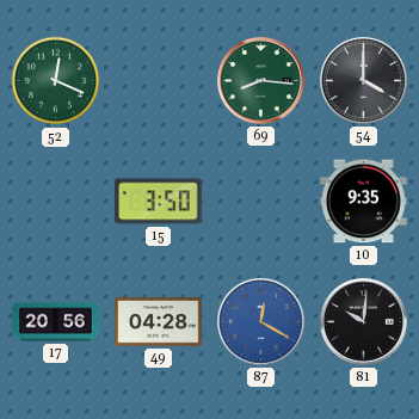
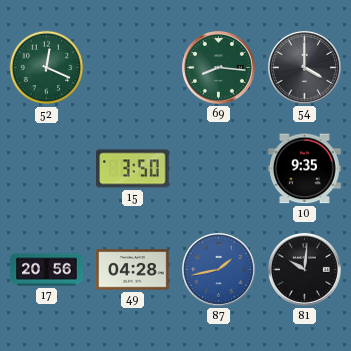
87: 12:20 -> 1:43 (218, 269)
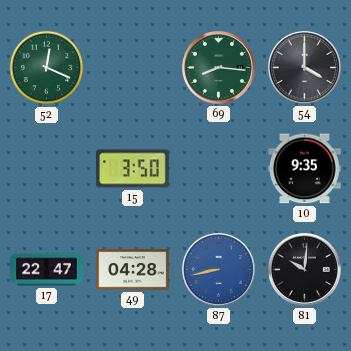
17: 20:56 -> 22:47 (47, 270)
87: 1:43 -> 8:43 (218, 269)
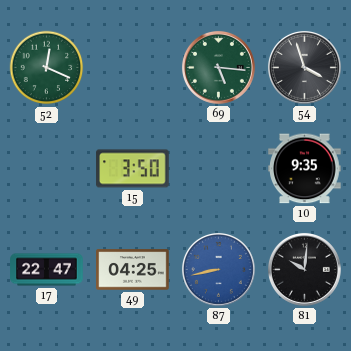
69: 8:16 -> 5:16 (218, 67)
54: 4:00 -> 3:57 (304, 67)
49: 04:28 -> 04:25 (133, 270)
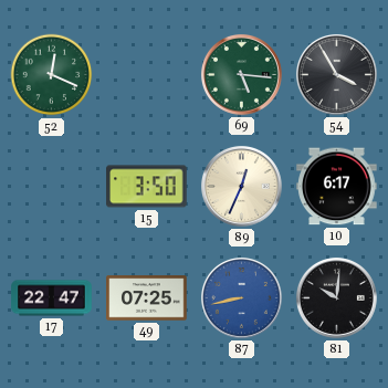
54: 3:57 -> 3:55 (336, 74)
89: none -> 12:34 (241, 186)
10: 9:35 -> 6:17 (337, 187)
49: 04:25 -> 07:25 (147, 298)
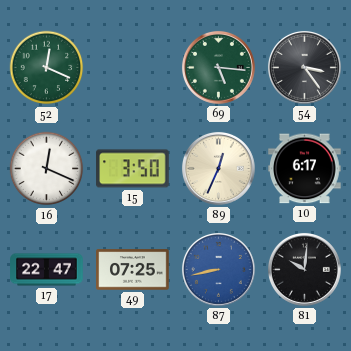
54: 3:55 -> 3:24 (304, 67)
16: none -> 12:19 (47, 169)
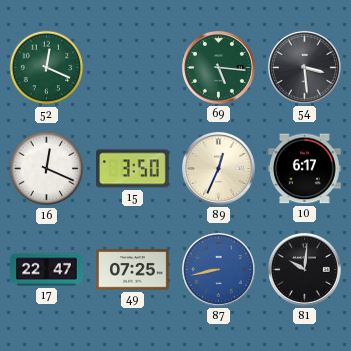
54: 3:24 -> 3:29 (304, 67)
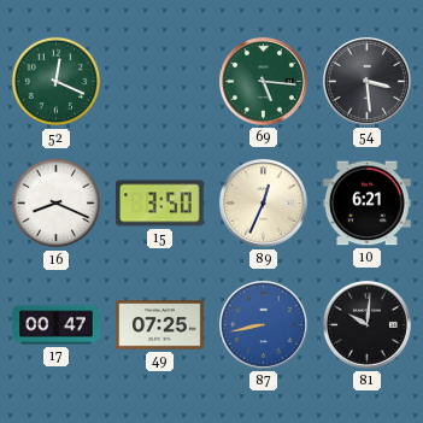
16: 12:19 -> 8:19 (57, 204)
10: 6:17 -> 6:21 (368, 204)
17: 22:47 -> 00:47 (57, 325)
